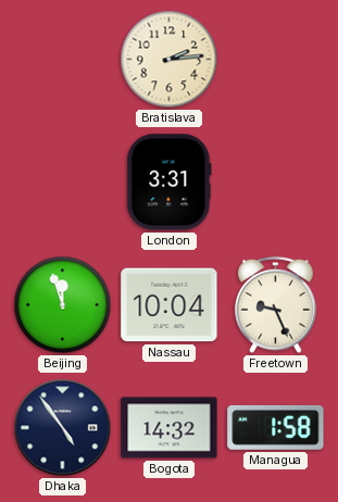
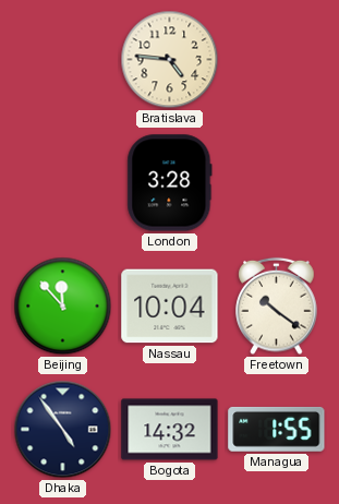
Bratislava: 2:14 -> 4:46 (170, 60)
London: 3:31 -> 3:28 (170, 183)
Beijing: 11:57 -> 11:53 (63, 307)
Freetown: 9:26 -> 10:21 (277, 307)
Managua: 1:58 -> 1:55 (277, 429)
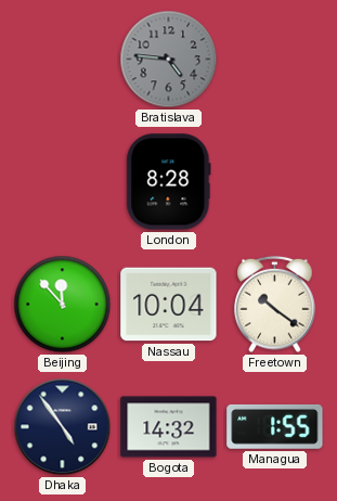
Bratislava dial: cream -> grey (169, 60)
London: 3:28 -> 8:28 (169, 182)
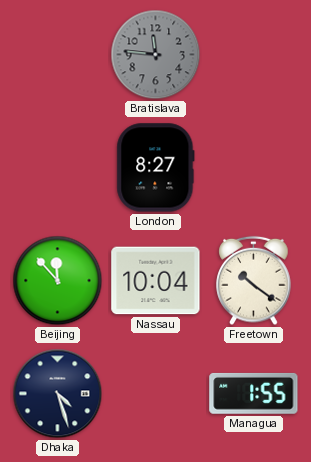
Bratislava: 4:46 -> 11:46 (156, 55)
London: 8:28 -> 8:27 (156, 168)
Dhaka: 4:54 -> 4:27 (58, 394)
Bogota: 14:32 -> none (169, 427)
